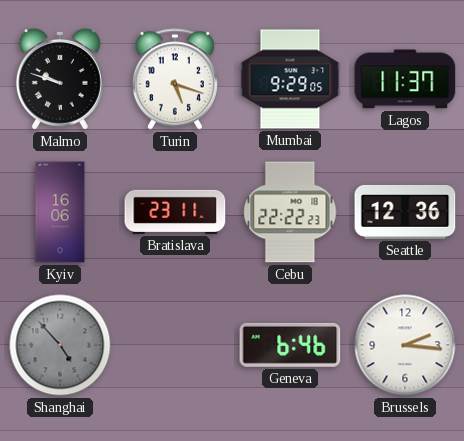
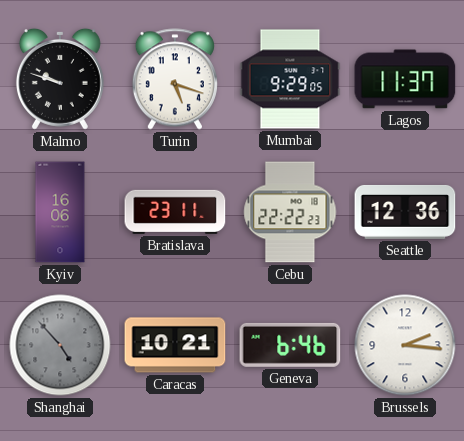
Caracas: none -> 10:21 (175, 345)
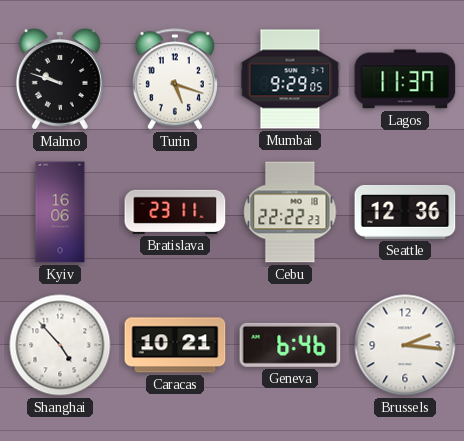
Shanghai dial: grey -> white (60, 345)
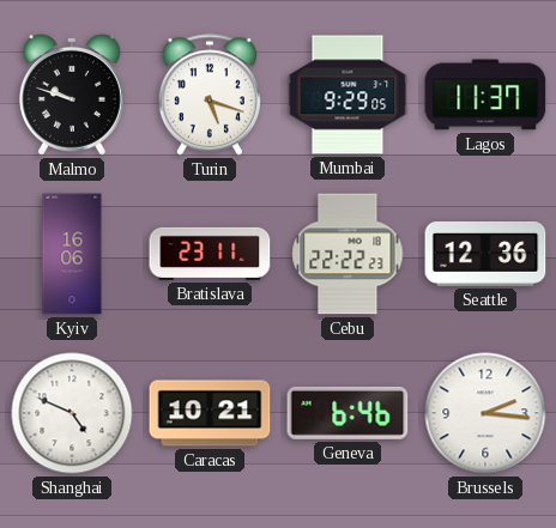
Shanghai: 4:53 -> 4:49 (72, 413)
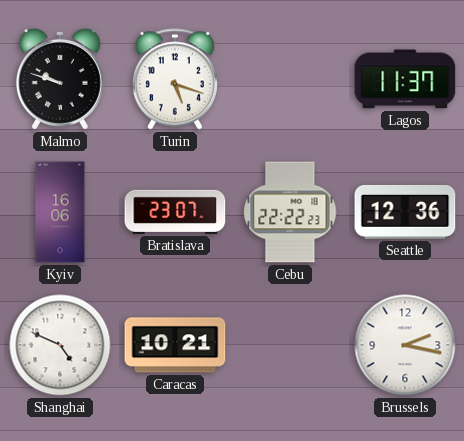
Mumbai: 9:29 -> none (347, 95)
Bratislava: 23:11 -> 23:07 (175, 212)
Geneva: 6:46 -> none (347, 413)
Brussels: 2:16 -> 2:17 (405, 345)
